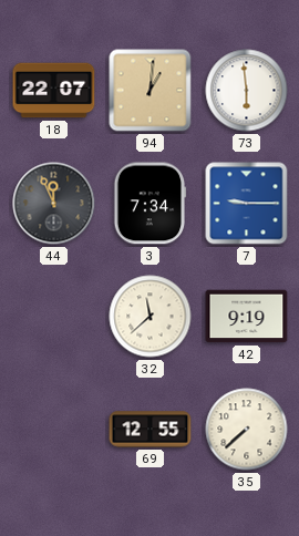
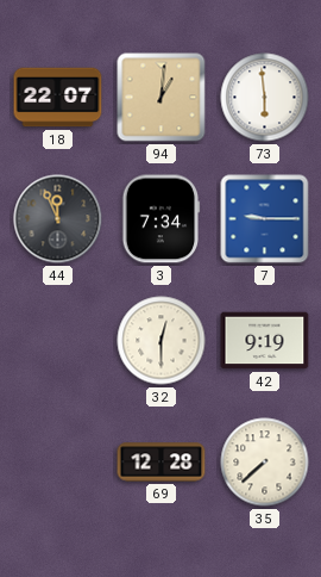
32: 11:38 -> 12:30 (162, 341)
69: 12:55 -> 12:28 (162, 463)
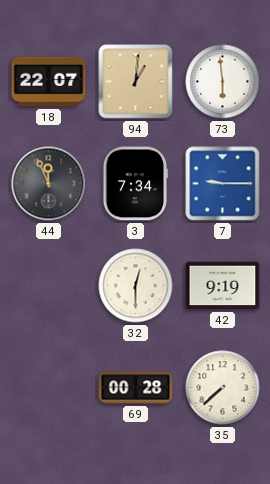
69: 12:28 -> 00:28 (136, 388)
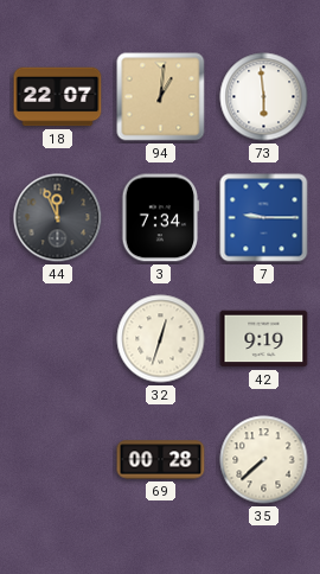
32: 12:30 -> 12:33 (161, 339)
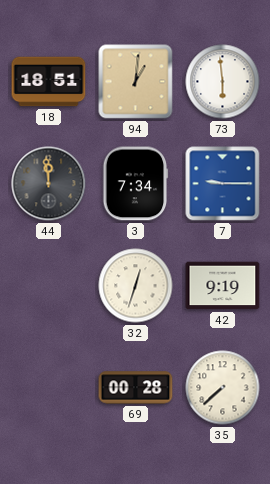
18: 22:07 -> 18:51 (49, 82)
44: 11:56 -> 11:59 (49, 184)
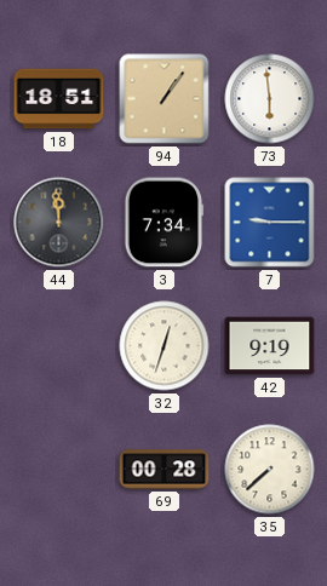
94: 1:01 -> 1:06 (165, 99)
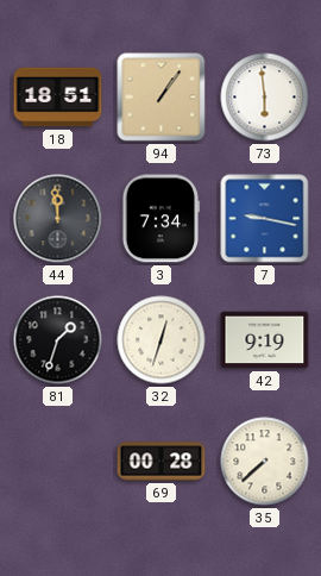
7: 9:15 -> 9:17 (265, 219)
81: none -> 1:33 (58, 340)
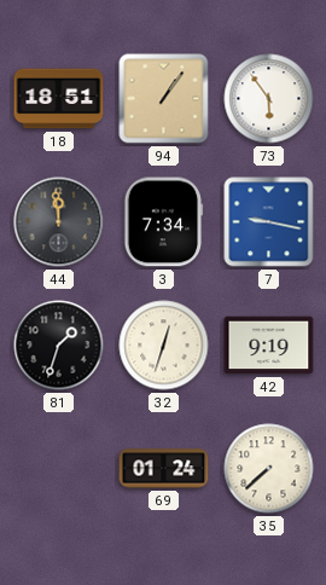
73: 5:59 -> 5:54 (269, 99)
69: 00:28 -> 01:24 (164, 469)
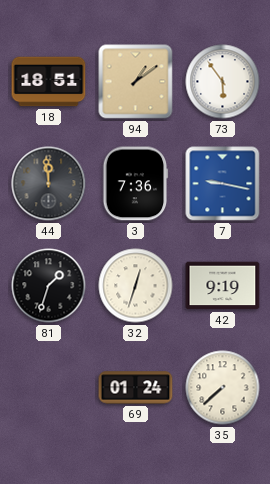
94: 1:06 -> 1:09 (136, 82)
3: 7:34 -> 7:36 (136, 184)
